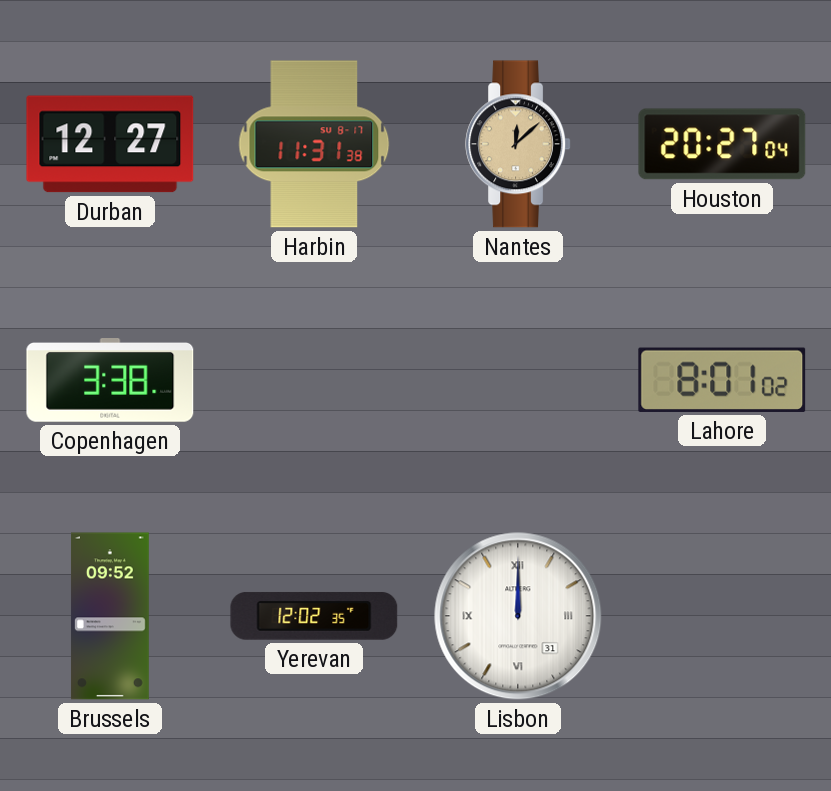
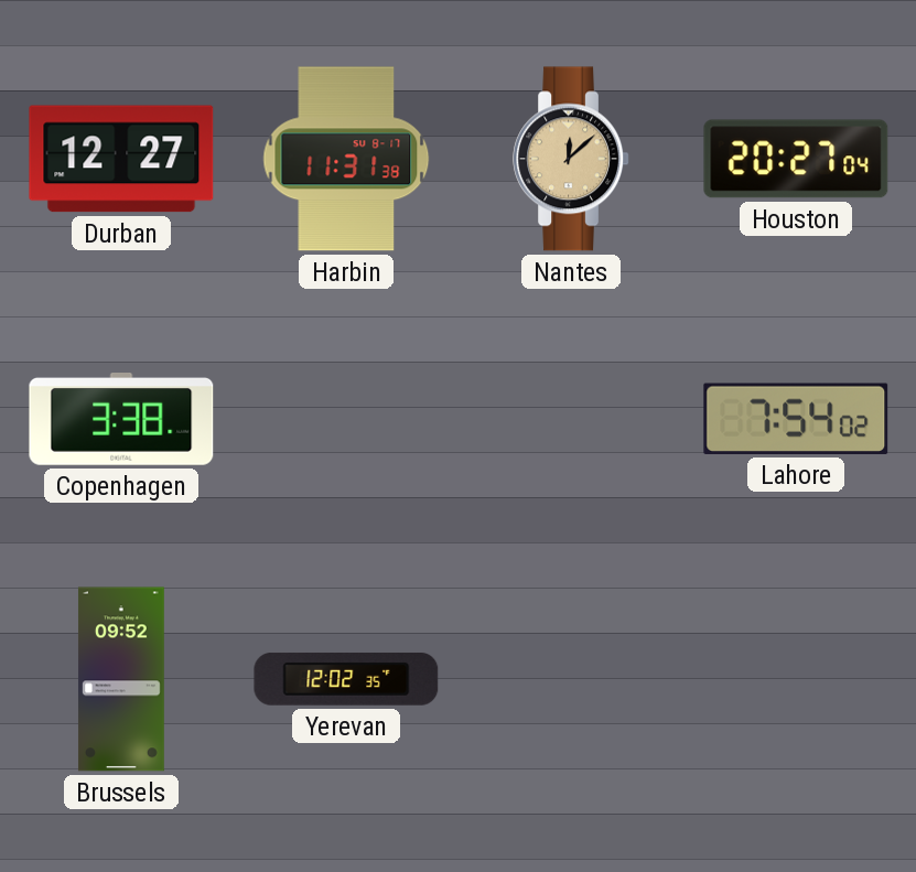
Lahore: 8:01 -> 7:54 (796, 419)
Lisbon: 12:00 -> none (518, 616)
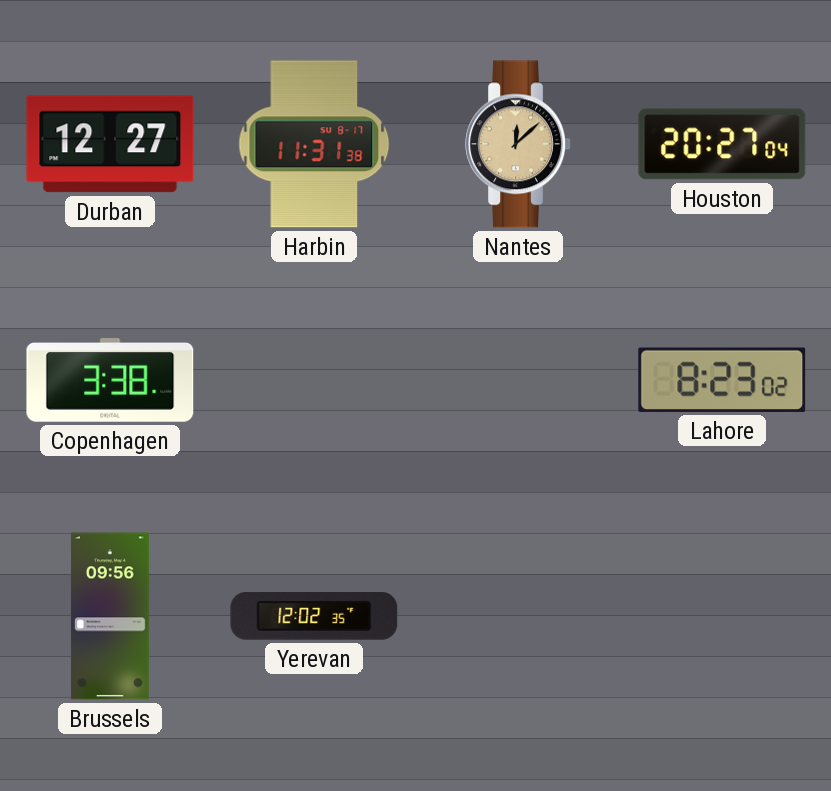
Lahore: 7:54 -> 8:23 (722, 380)
Brussels: 09:52 -> 09:56 (110, 616)
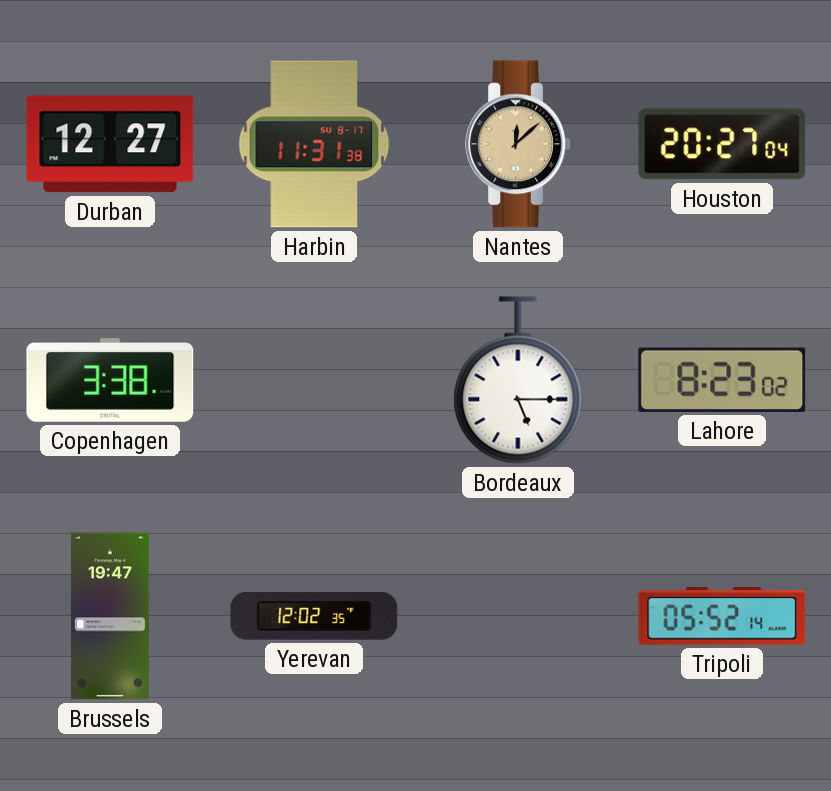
Bordeaux: none -> 5:15 (518, 380)
Brussels: 09:56 -> 19:47 (110, 616)
Tripoli: none -> 05:52 (722, 617)
